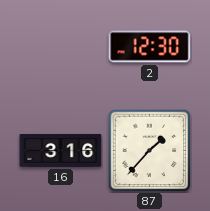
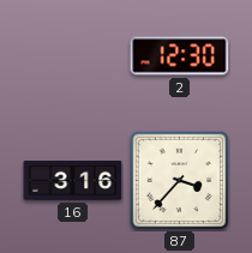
87: 1:37 -> 3:37 (179, 181)
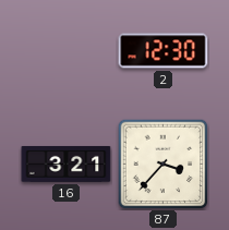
16: 3:16 -> 3:21 (67, 164)
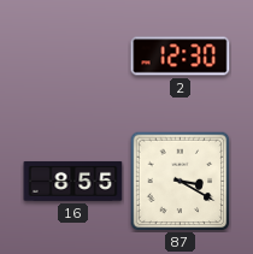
16: 3:21 -> 8:55 (73, 181)
87: 3:37 -> 3:20 (180, 182)
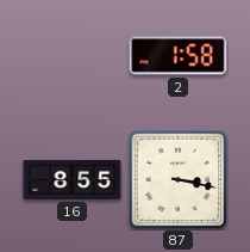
2: 12:30 -> 1:58 (179, 56)
87: 3:20 -> 3:17 (177, 180)
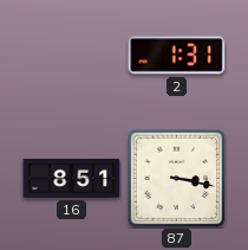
2: 1:58 -> 1:31 (177, 56)
16: 8:55 -> 8:51 (72, 178)
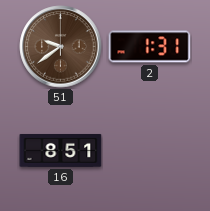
51: none -> 9:39 (61, 47)
87: 3:17 -> none (176, 179)
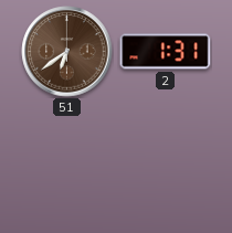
51: 9:39 -> 6:39 (67, 52)
16: 8:51 -> none (61, 150)
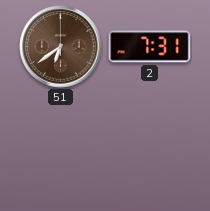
2: 1:31 -> 7:31 (150, 47)
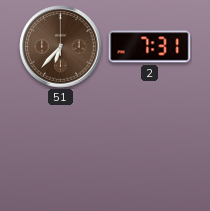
51: 6:39 -> 6:37 (61, 47)
